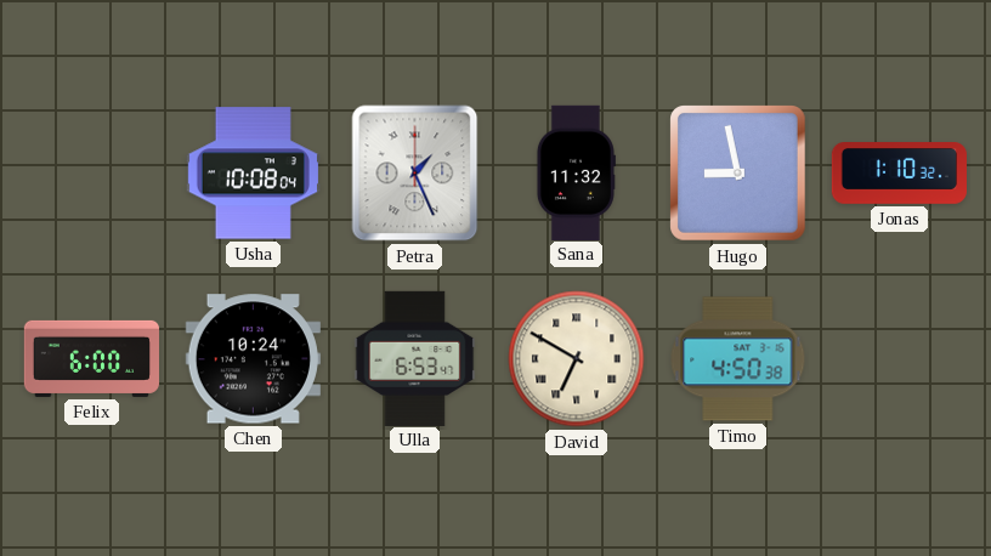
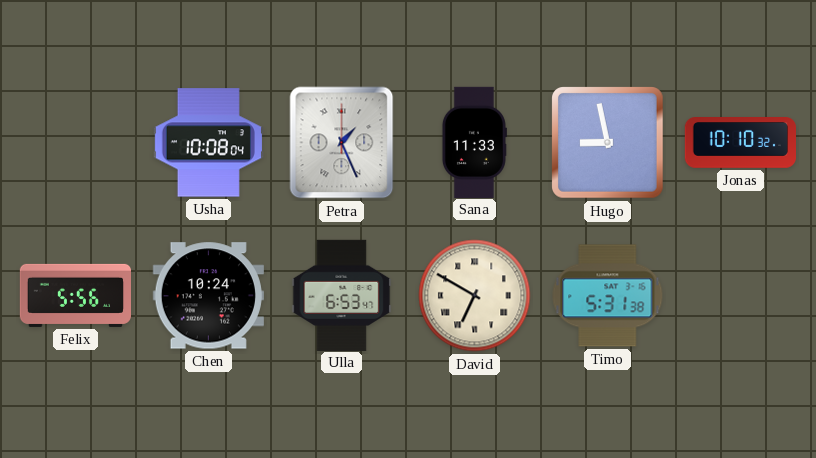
Sana: 11:32 -> 11:33 (474, 142)
Jonas: 1:10 -> 10:10 (740, 143)
Felix: 6:00 -> 5:56 (75, 295)
Timo: 4:50 -> 5:31 (608, 296)
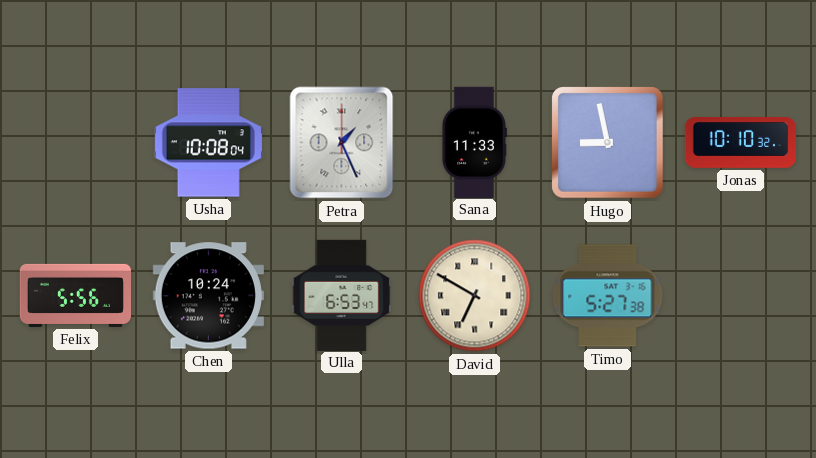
Timo: 5:31 -> 5:27 (608, 296)
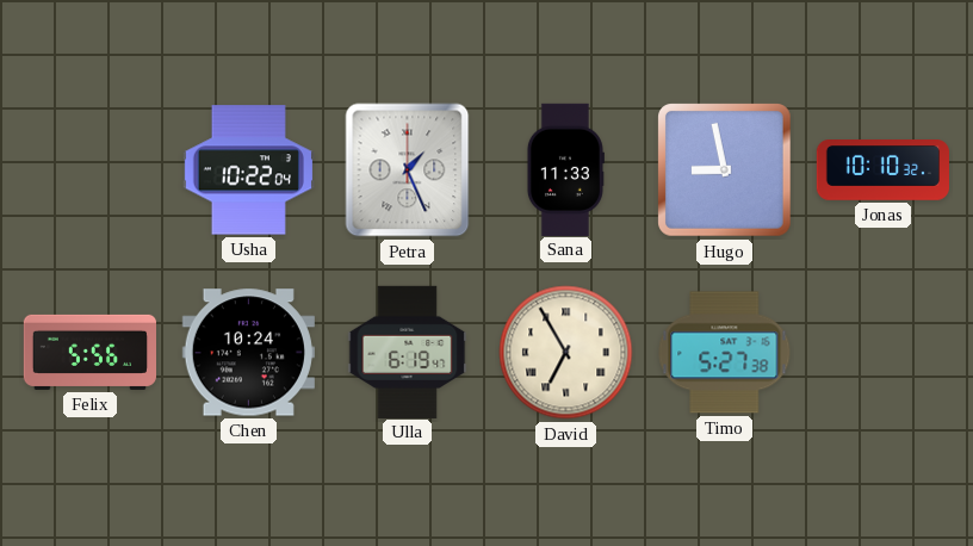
Usha: 10:08 -> 10:22 (248, 170)
Ulla: 6:53 -> 6:19 (408, 352)
David: 6:50 -> 6:55 (566, 353)
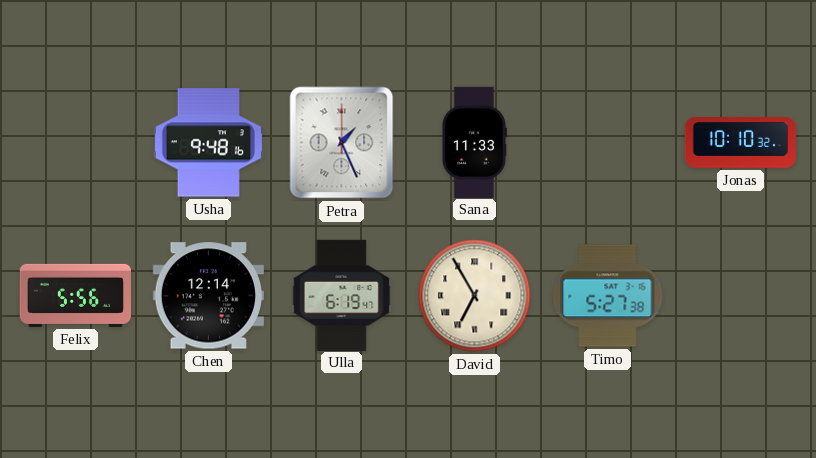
Usha: 10:22 -> 9:48 (208, 143)
Hugo: 8:58 -> none (725, 170)
Chen: 10:24 -> 12:14 (208, 296)
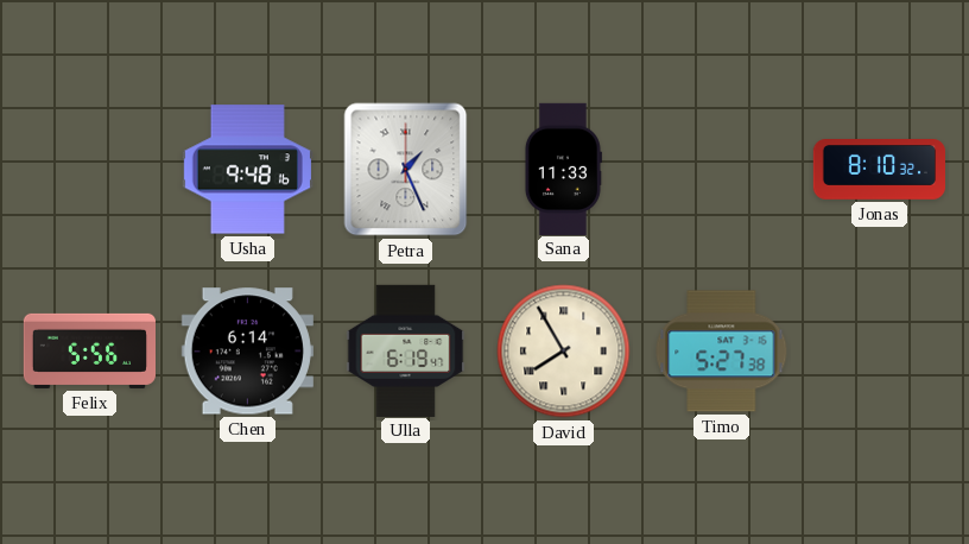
Jonas: 10:10 -> 8:10 (879, 170)
Chen: 12:14 -> 6:14 (247, 352)
David: 6:55 -> 7:55 (564, 352)
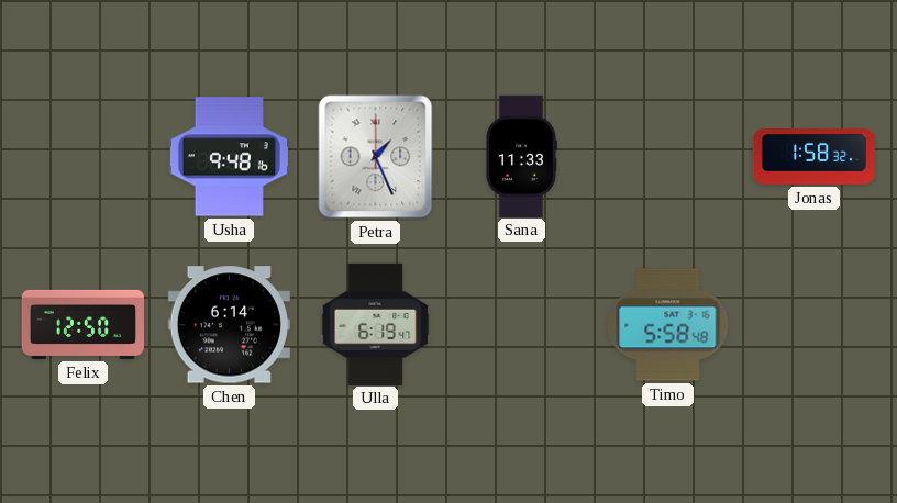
Jonas: 8:10 -> 1:58 (813, 157)
Felix: 5:56 -> 12:50 (82, 324)
David: 7:55 -> none (564, 352)
Timo: 5:27 -> 5:58 (668, 325)
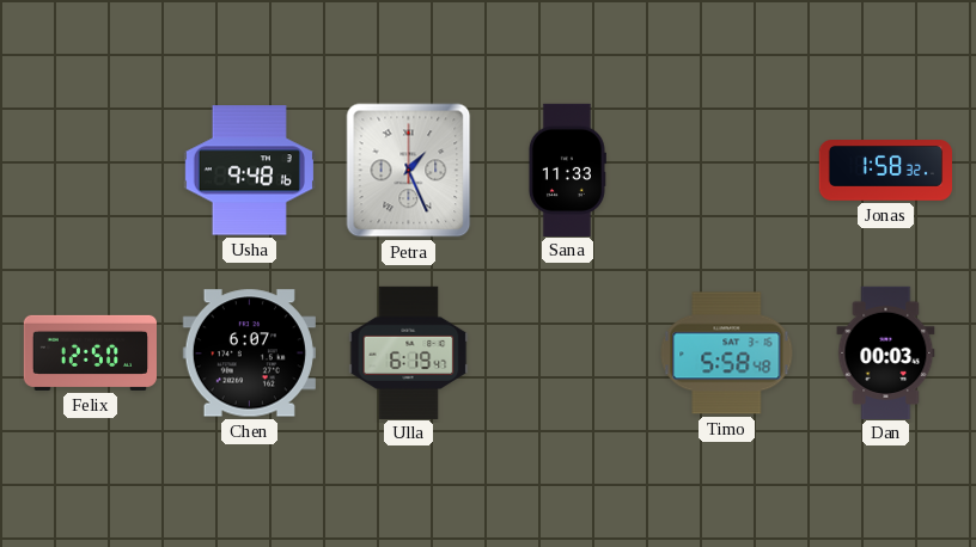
Chen: 6:14 -> 6:07 (249, 354)
Dan: none -> 00:03 (886, 352)
